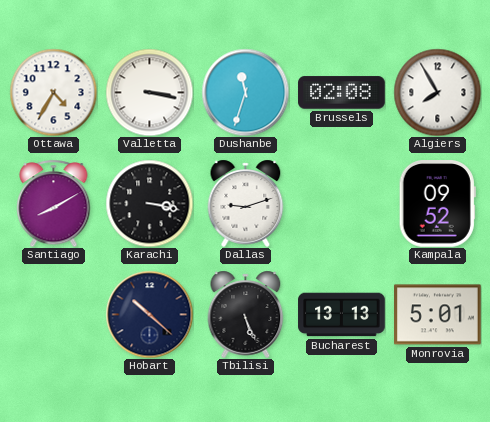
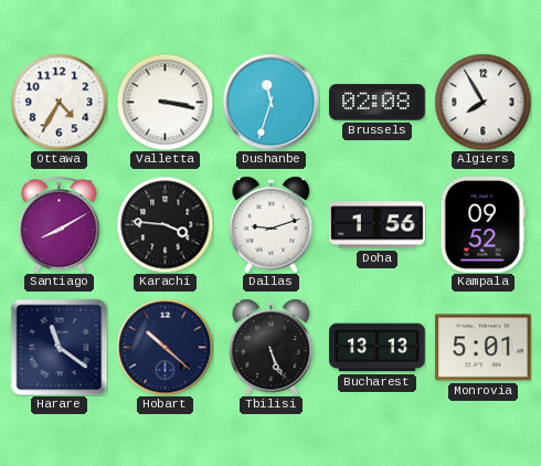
Karachi: 3:17 -> 3:46 (165, 224)
Doha: none -> 1:56 (378, 225)
Harare: none -> 11:21 (59, 347)
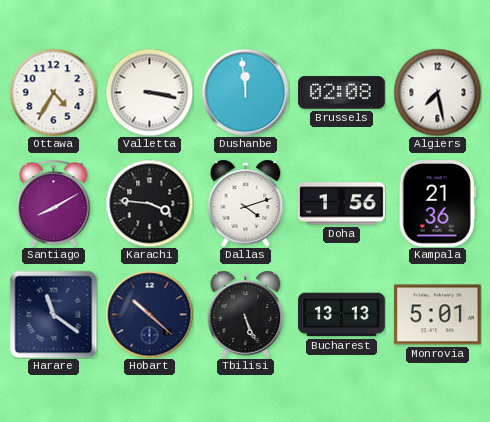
Dushanbe: 11:33 -> 11:59 (245, 92)
Algiers: 7:55 -> 7:28 (437, 92)
Dallas: 9:12 -> 4:12 (246, 203)
Kampala: 09:52 -> 21:36 (437, 204)
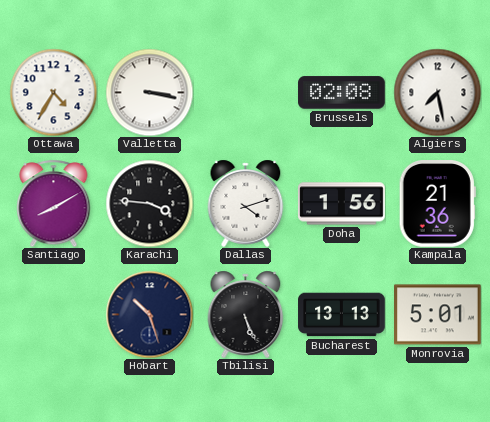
Dushanbe: 11:59 -> none (245, 92)
Harare: 11:21 -> none (53, 314)
Hobart: 10:22 -> 10:27 (149, 314)
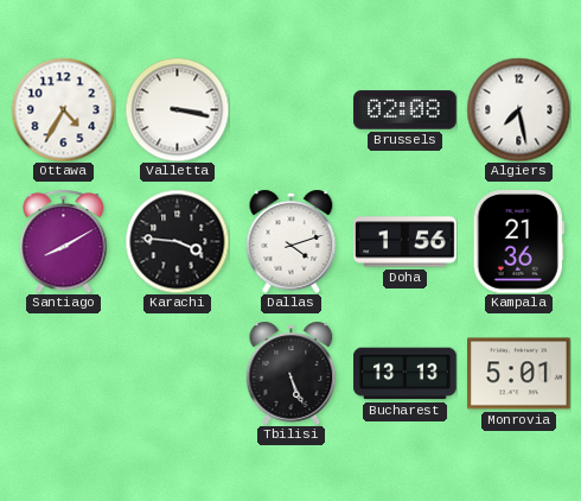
Hobart: 10:27 -> none (149, 314)
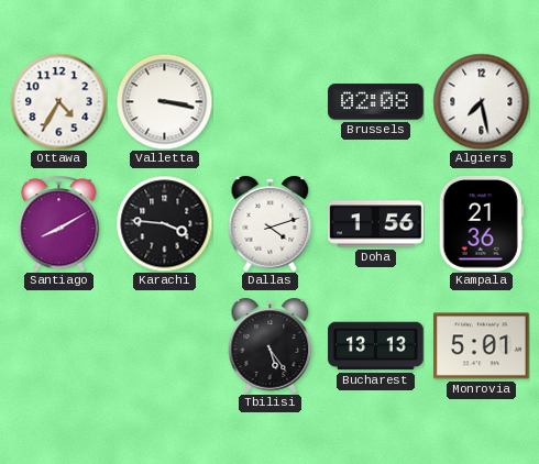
Tbilisi: 5:26 -> 5:24 (271, 345)
